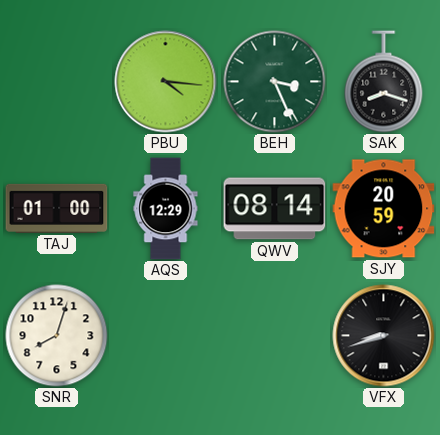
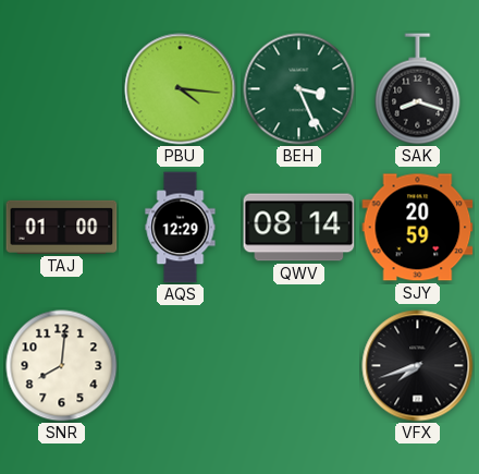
SNR: 8:03 -> 8:01 (62, 366)
VFX: 8:42 -> 7:42 (418, 366)
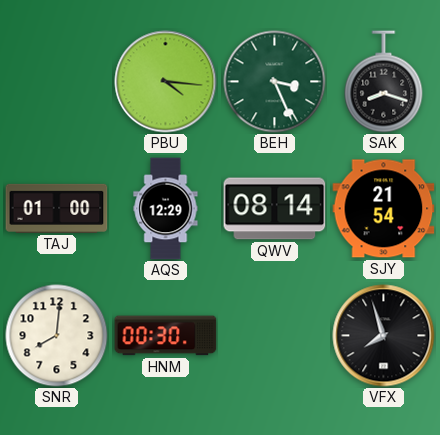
SJY: 20:59 -> 21:54 (384, 209)
HNM: none -> 00:30 (166, 336)
VFX: 7:42 -> 7:57 (384, 336)
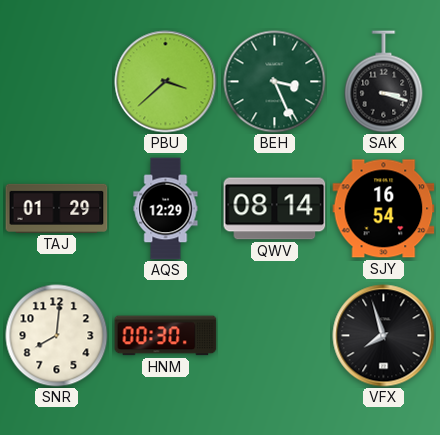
PBU: 4:16 -> 3:38 (166, 82)
SAK: 8:18 -> 3:18 (384, 82)
TAJ: 01:00 -> 01:29 (57, 208)
SJY: 21:54 -> 16:54 (384, 209)
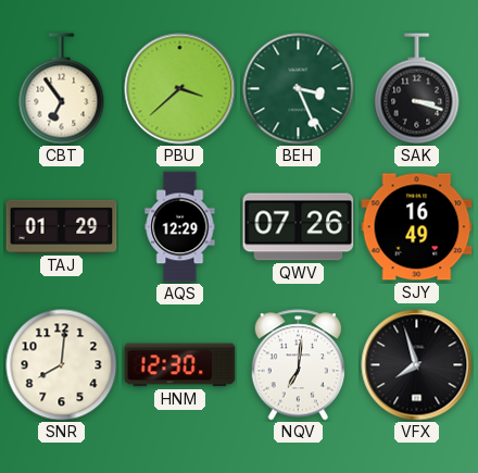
CBT: none -> 6:54 (62, 89)
QWV: 08:14 -> 07:26 (299, 227)
SJY: 16:54 -> 16:49 (417, 227)
HNM: 00:30 -> 12:30 (180, 365)
NQV: none -> 7:01 (298, 365)
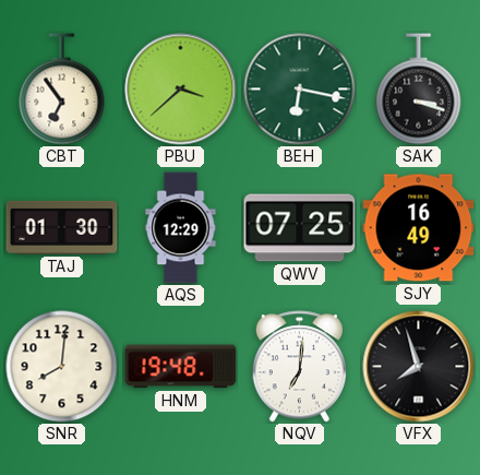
BEH: 3:26 -> 6:17 (300, 90)
TAJ: 01:29 -> 01:30 (62, 227)
QWV: 07:26 -> 07:25 (300, 228)
HNM: 12:30 -> 19:48 (181, 367)
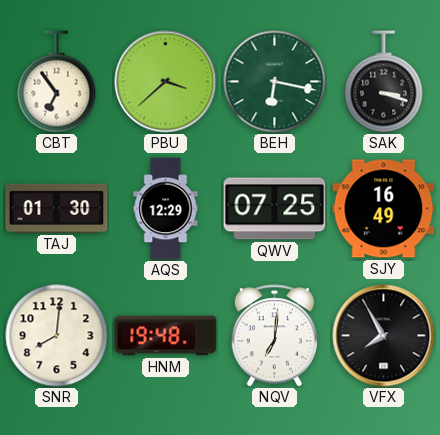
VFX: 7:57 -> 7:55 (384, 336)
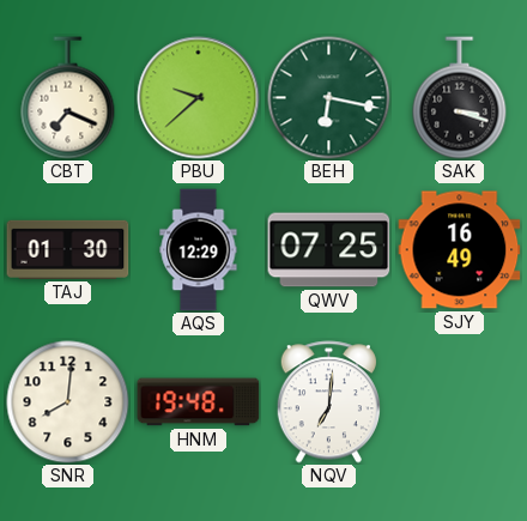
CBT: 6:54 -> 7:19 (68, 98)
PBU: 3:38 -> 9:38 (199, 98)
VFX: 7:55 -> none (384, 336)
